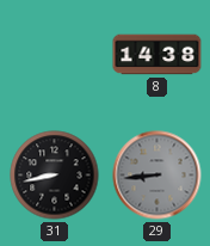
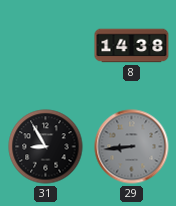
31: 8:43 -> 8:55 (46, 147)
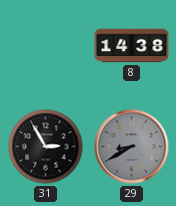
31: 8:55 -> 2:55 (46, 147)
29: 8:44 -> 8:40 (132, 147)
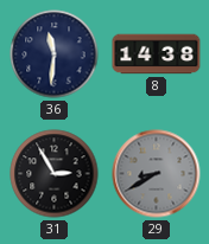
36: none -> 11:31 (55, 54)
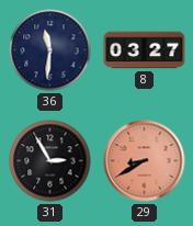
8: 14:38 -> 03:27 (145, 50)
29 dial: grey -> salmon (145, 161)
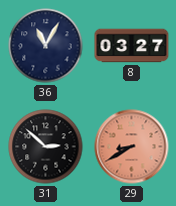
36: 11:31 -> 11:05 (46, 46)
31: 2:55 -> 2:52 (46, 147)
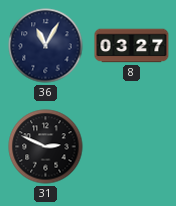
31: 2:52 -> 2:49 (46, 147)
29: 8:40 -> none (132, 147)
